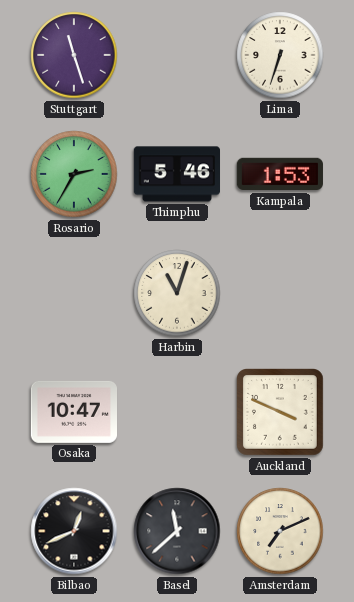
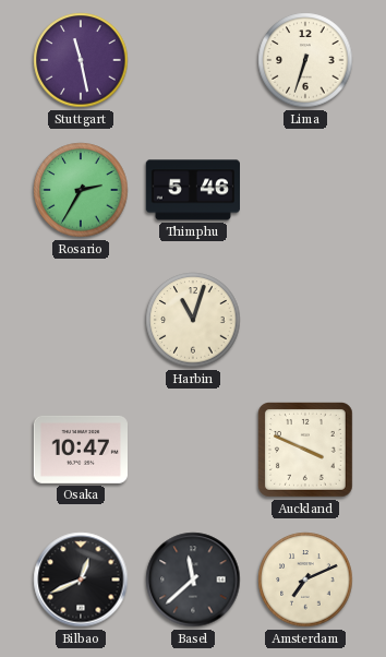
Stuttgart: 11:27 -> 11:28 (81, 60)
Kampala: 1:53 -> none (279, 174)
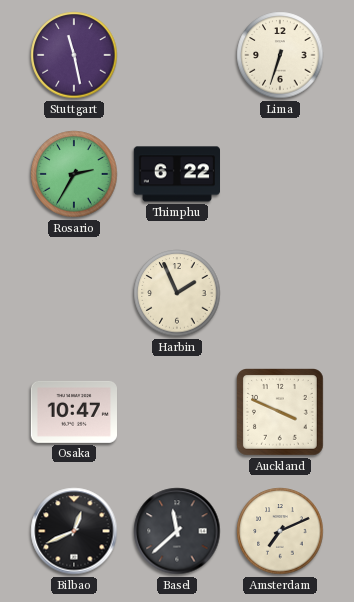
Thimphu: 5:46 -> 6:22 (176, 174)
Harbin: 11:03 -> 1:56 (177, 293)
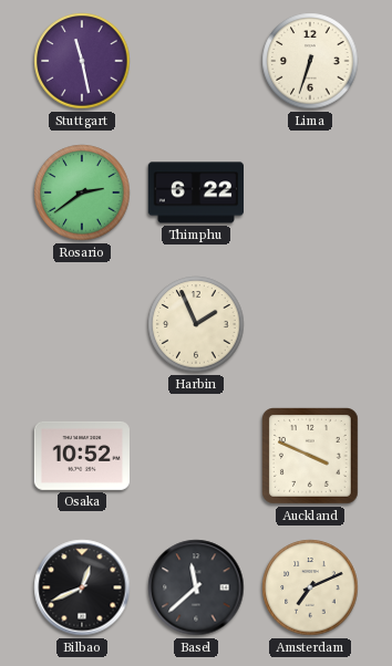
Rosario: 2:35 -> 2:39 (82, 192)
Osaka: 10:47 -> 10:52 (81, 456)
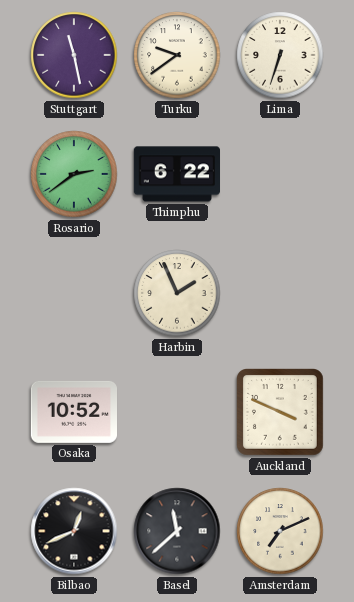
Turku: none -> 9:39 (177, 55)
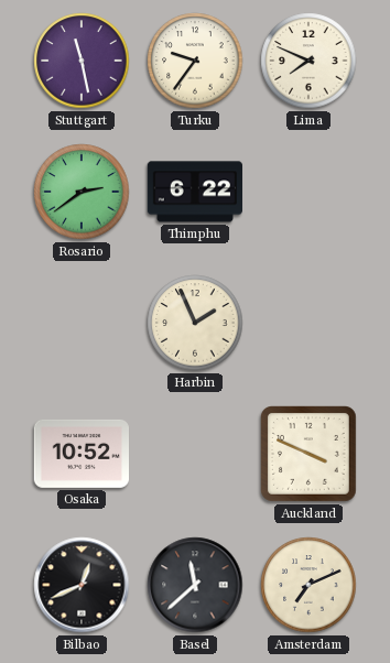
Turku: 9:39 -> 9:36 (195, 61)
Lima: 6:33 -> 7:49 (308, 61)
